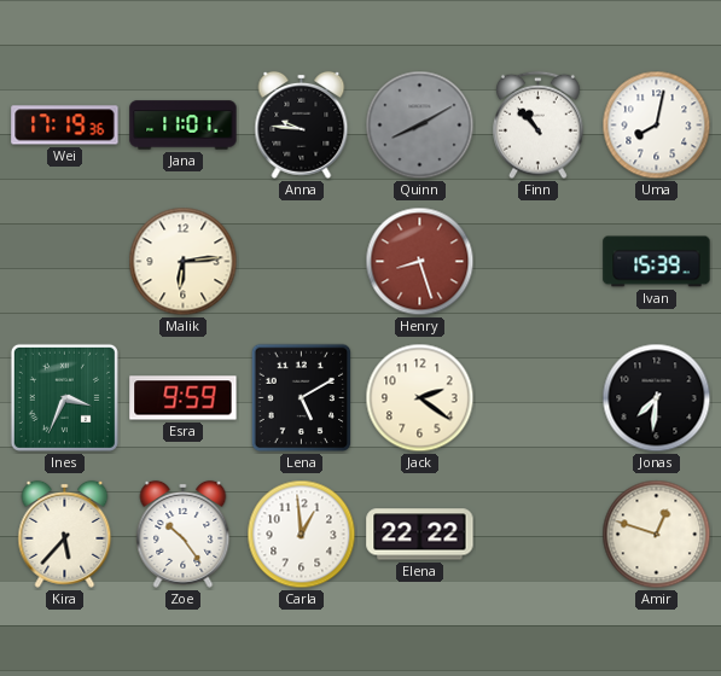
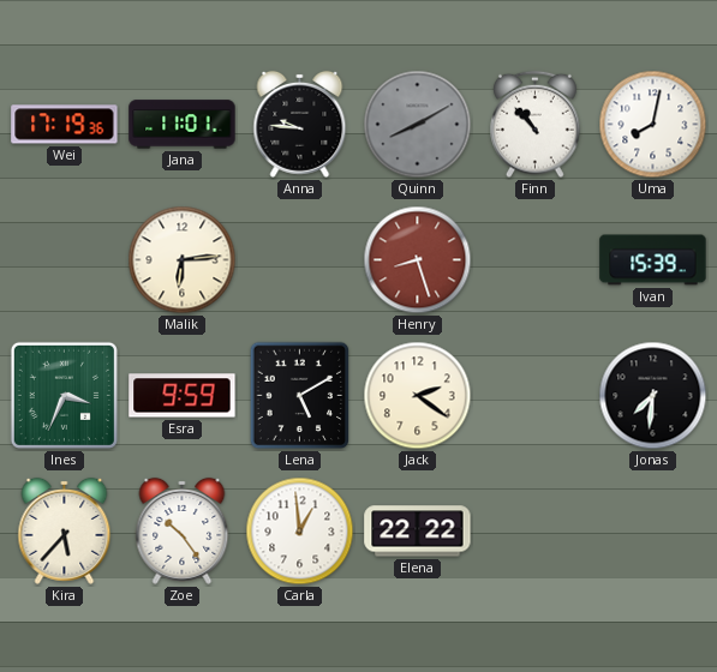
Amir: 12:48 -> none (657, 535)
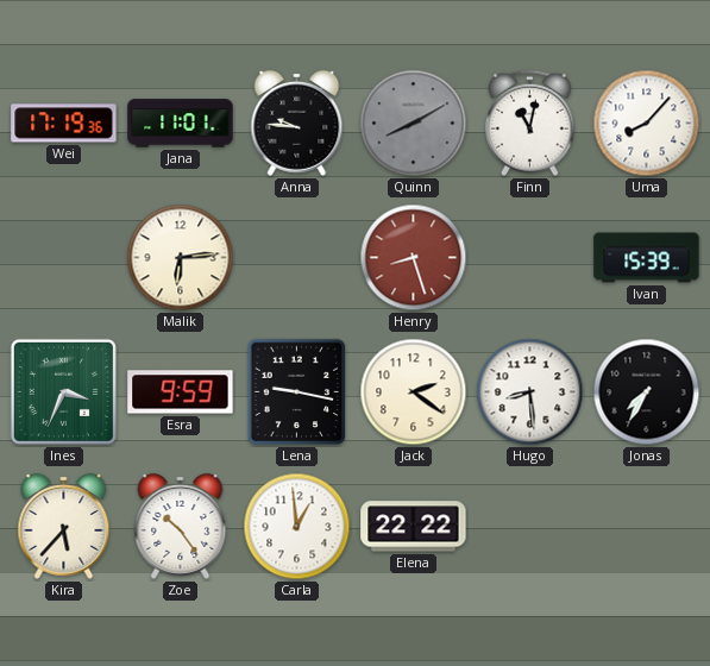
Finn: 10:53 -> 11:02 (530, 124)
Uma: 8:02 -> 8:07 (647, 124)
Lena: 5:10 -> 9:17 (297, 392)
Hugo: none -> 8:29 (530, 392)
Jonas: 7:31 -> 7:35 (647, 392)
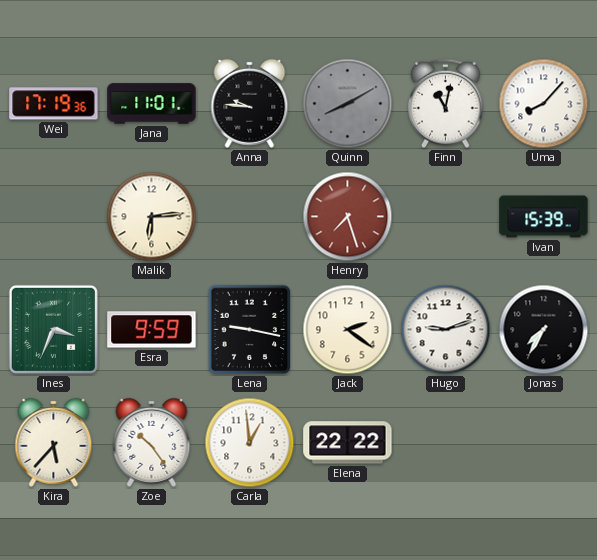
Henry: 8:27 -> 7:27 (348, 217)
Hugo: 8:29 -> 9:12 (446, 330)
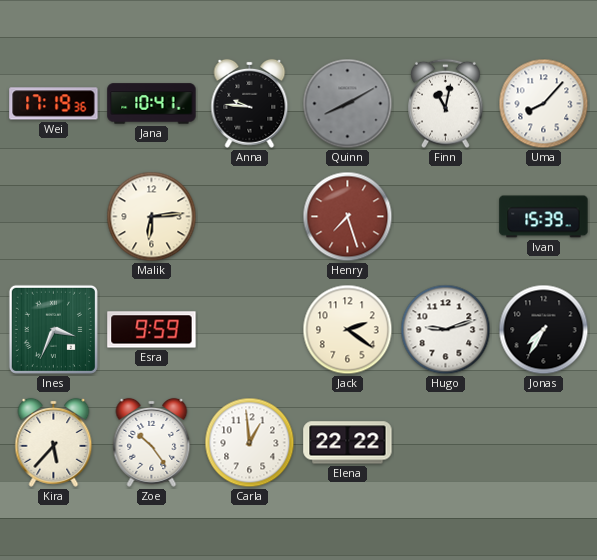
Jana: 11:01 -> 10:41 (152, 104)
Lena: 9:17 -> none (250, 330)
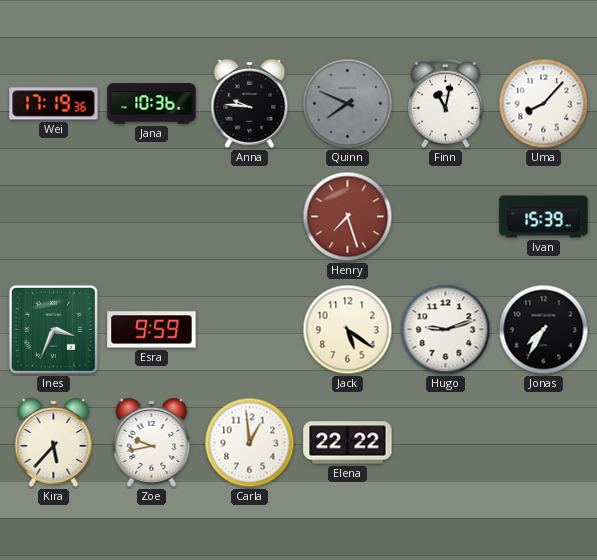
Jana: 10:41 -> 10:36 (152, 104)
Quinn: 8:10 -> 7:49 (348, 104)
Malik: 6:14 -> none (152, 217)
Jack: 2:21 -> 5:21 (348, 330)
Zoe: 10:24 -> 9:43 (152, 442)
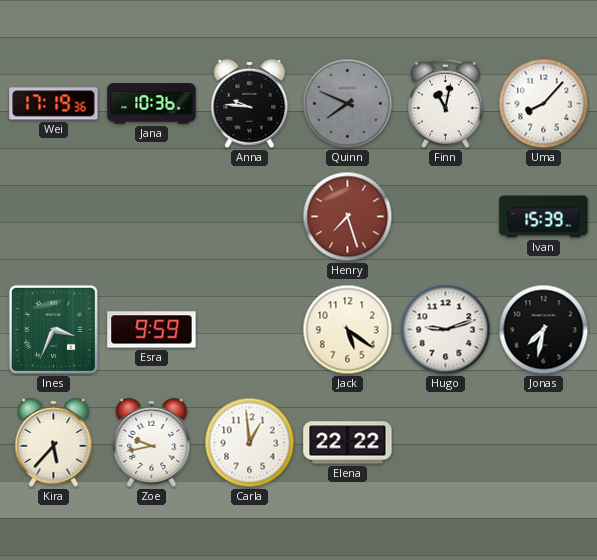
Jonas: 7:35 -> 7:32 (544, 330)
